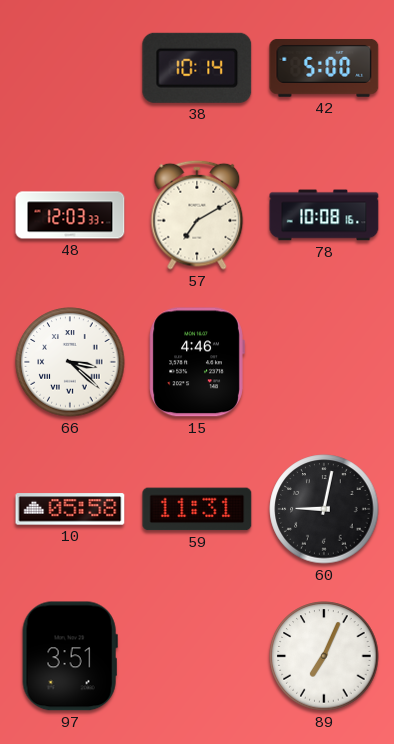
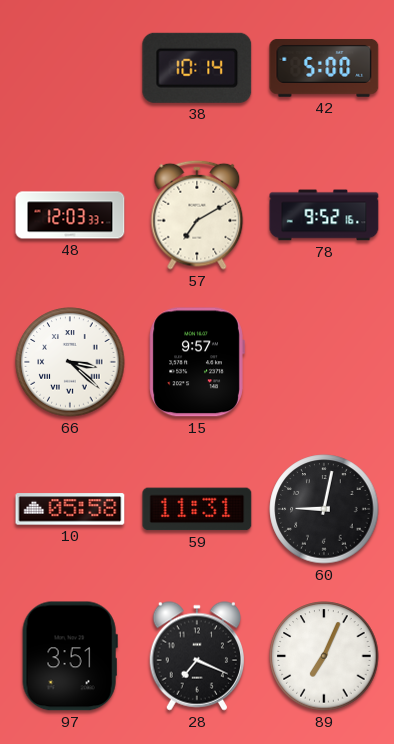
78: 10:08 -> 9:52 (324, 215)
15: 4:46 -> 9:57 (197, 362)
28: none -> 7:19 (196, 656)
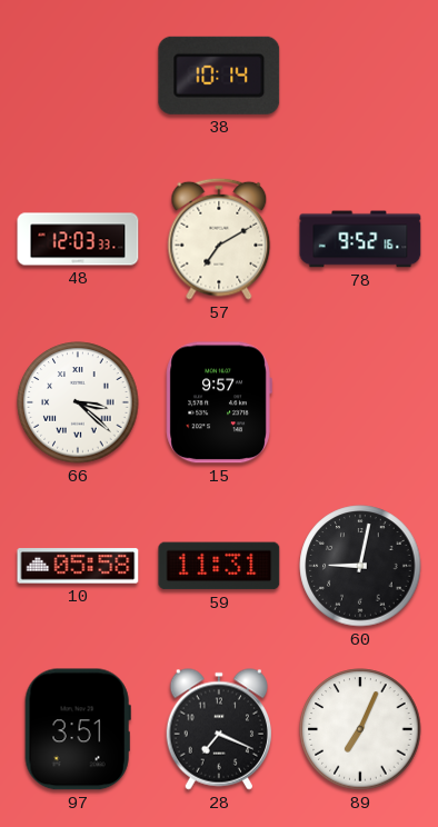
42: 5:00 -> none (324, 68)
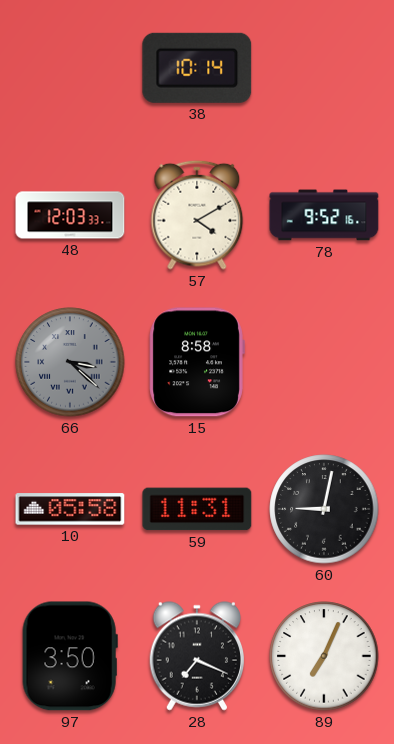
57: 7:10 -> 4:10 (197, 215)
66 dial: white -> grey (70, 362)
15: 9:57 -> 8:58 (197, 362)
97: 3:51 -> 3:50 (70, 656)
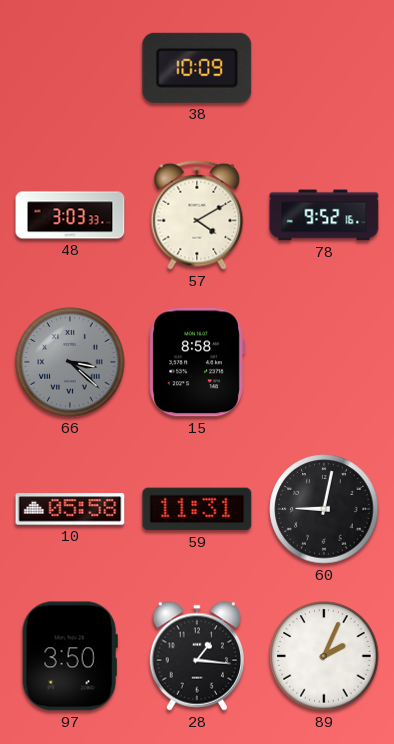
38: 10:14 -> 10:09 (197, 68)
48: 12:03 -> 3:03 (70, 215)
28: 7:19 -> 1:16 (196, 656)
89: 7:04 -> 2:04 (324, 656)
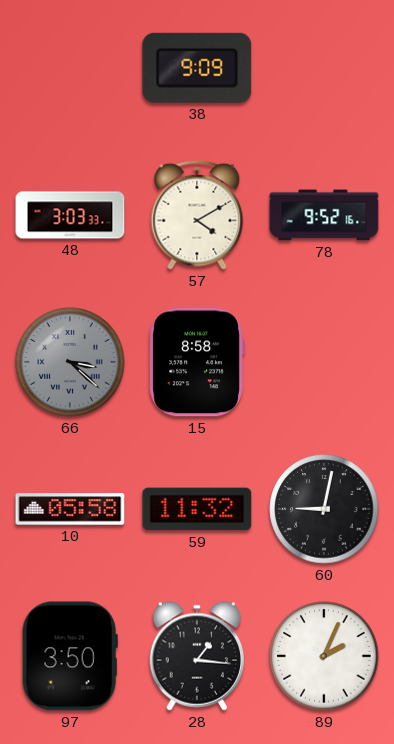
38: 10:09 -> 9:09 (197, 68)
59: 11:31 -> 11:32 (197, 509)
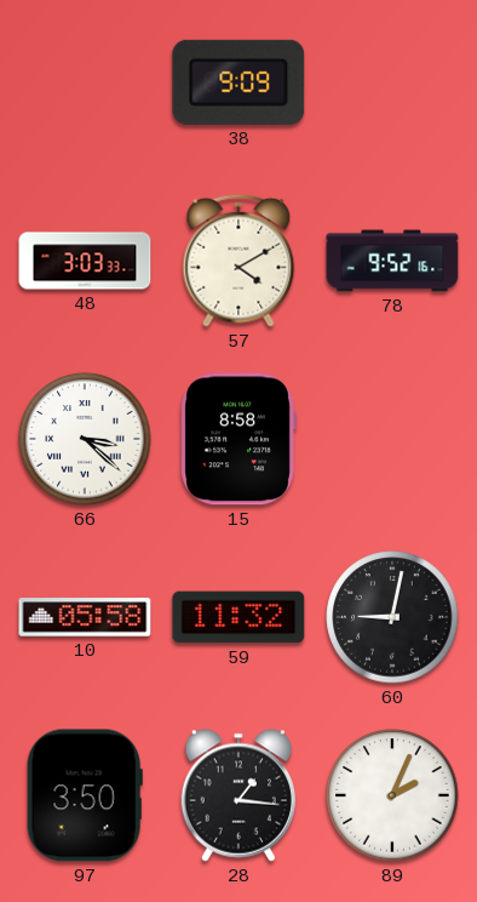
66 dial: grey -> white (85, 439)
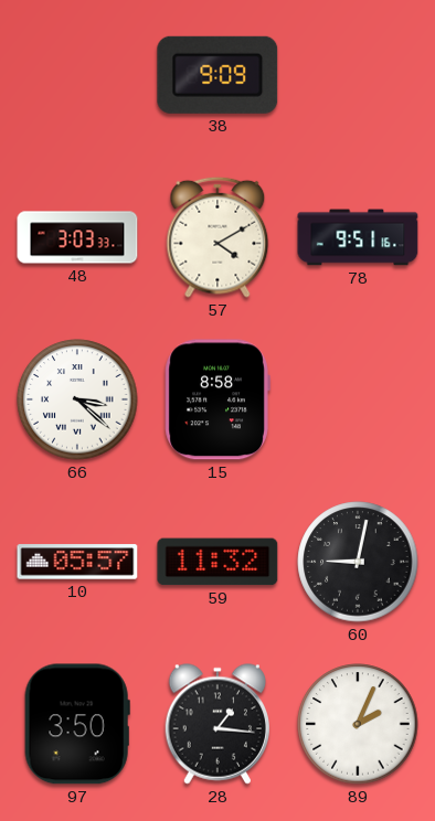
78: 9:52 -> 9:51 (358, 237)
10: 05:58 -> 05:57 (77, 562)
